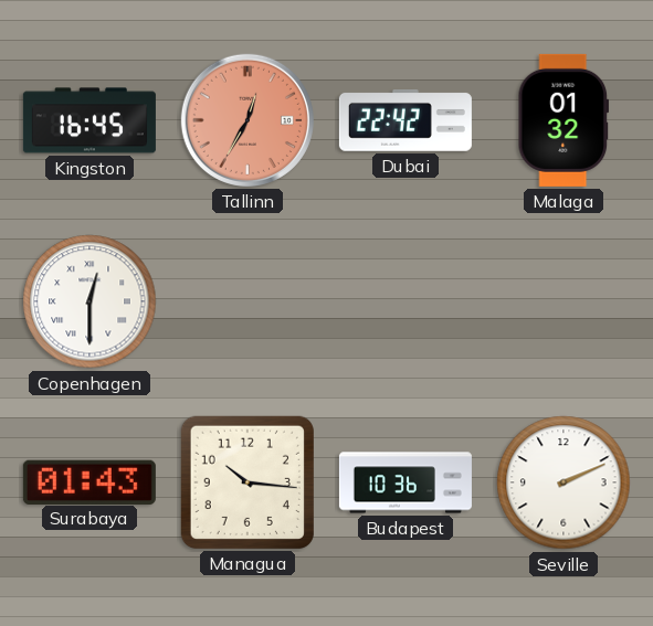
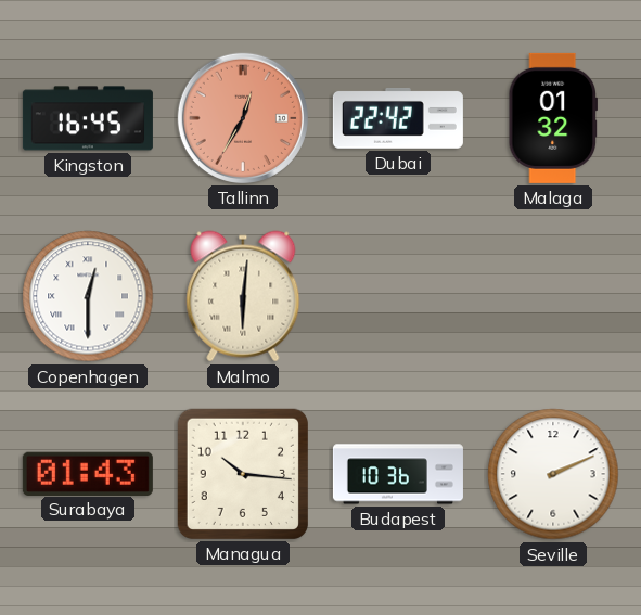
Malmo: none -> 6:01 (243, 296)
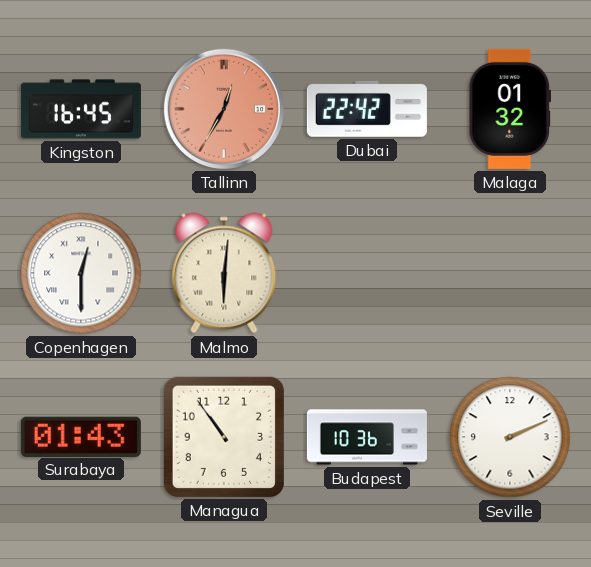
Managua: 10:16 -> 10:54 (224, 437)
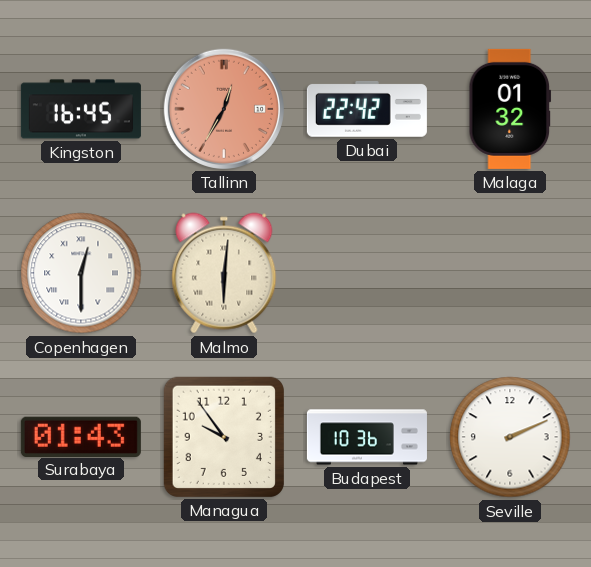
Managua: 10:54 -> 9:54 (224, 437)
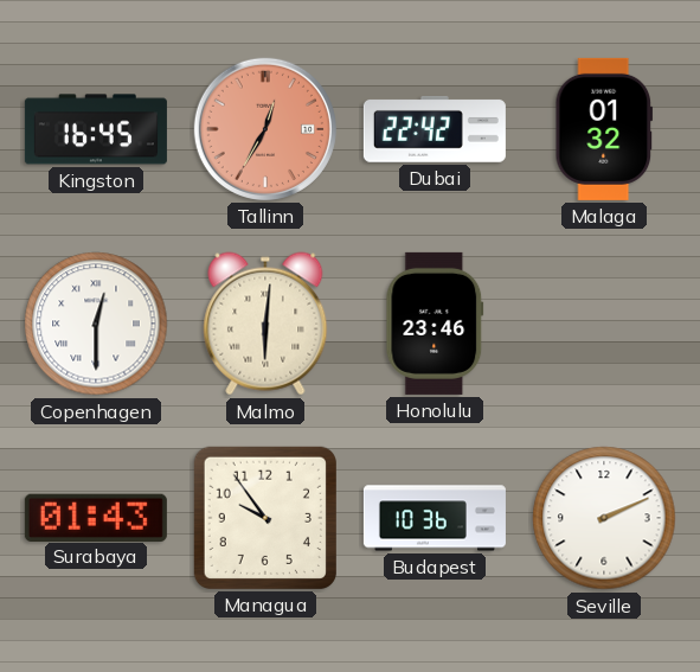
Honolulu: none -> 23:46 (435, 324)
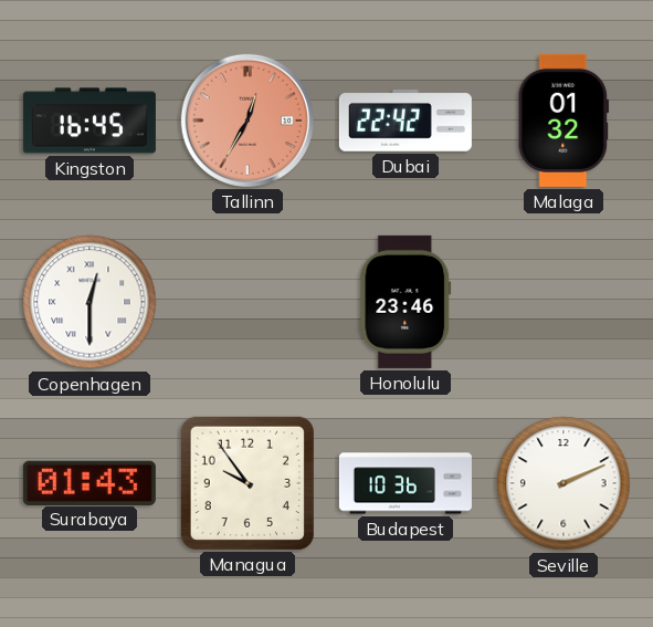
Malmo: 6:01 -> none (265, 324)
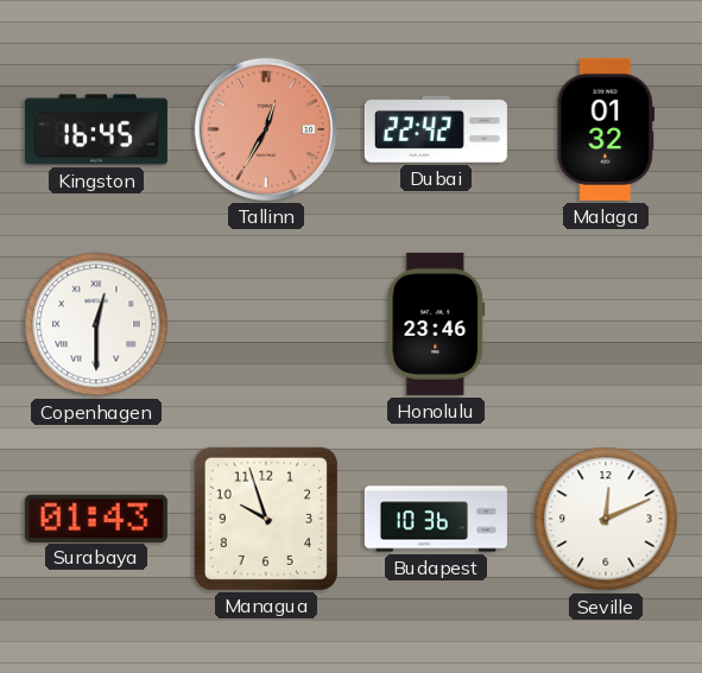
Managua: 9:54 -> 9:57 (266, 519)
Seville: 2:11 -> 12:11 (606, 519)
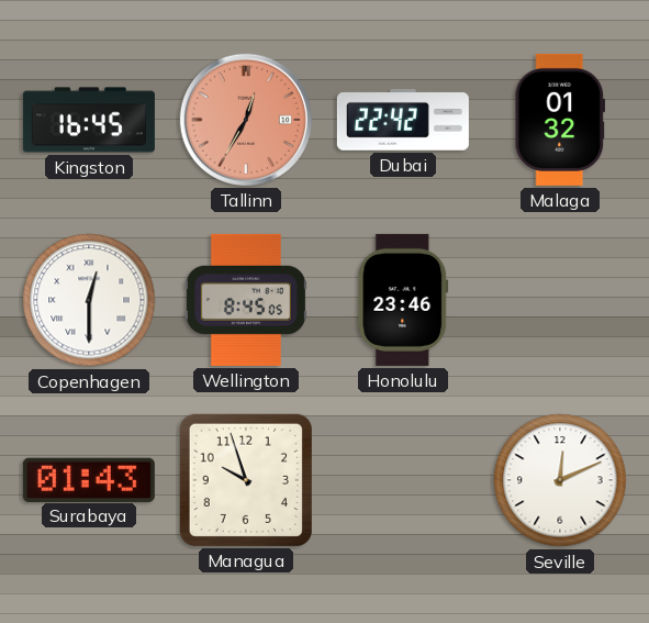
Wellington: none -> 8:45 (246, 300)
Budapest: 10:36 -> none (436, 519)
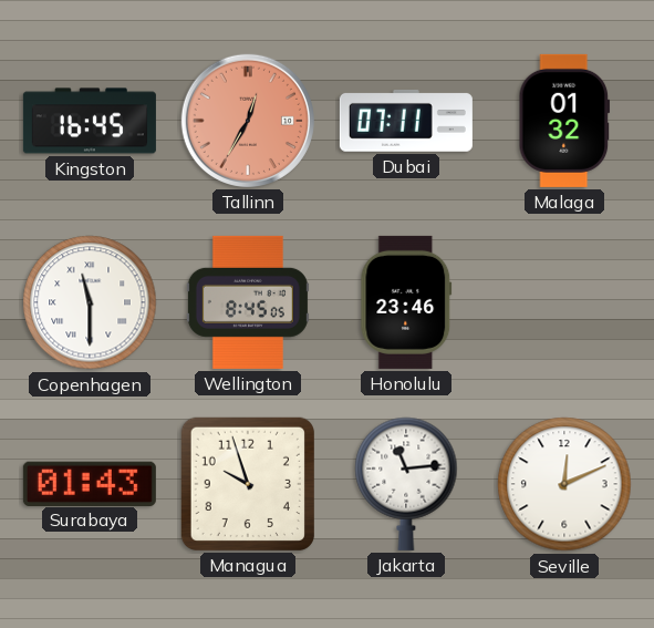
Dubai: 22:42 -> 07:11 (406, 121)
Copenhagen: 12:30 -> 11:30 (90, 302)
Jakarta: none -> 11:14 (406, 484)
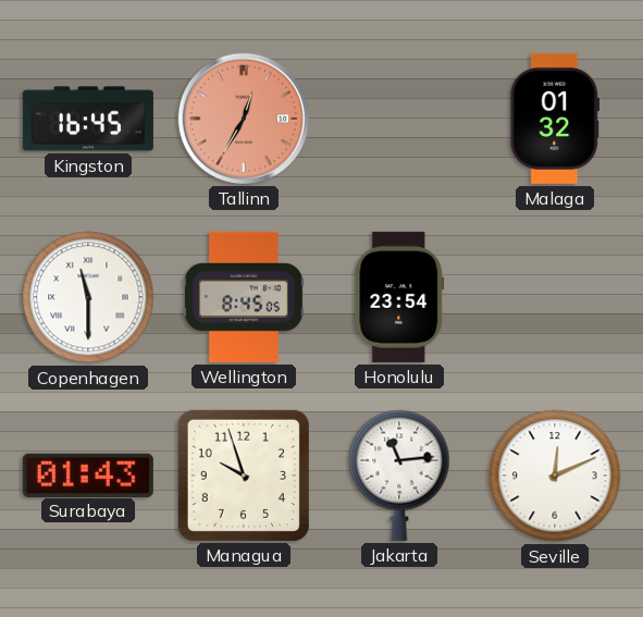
Dubai: 07:11 -> none (406, 121)
Honolulu: 23:46 -> 23:54 (399, 297)
